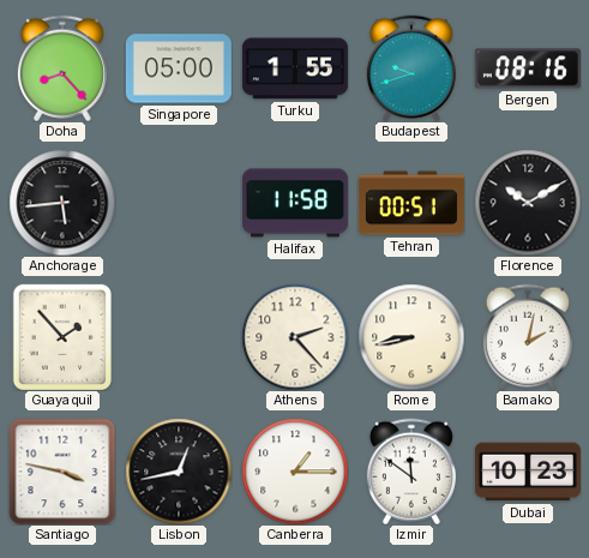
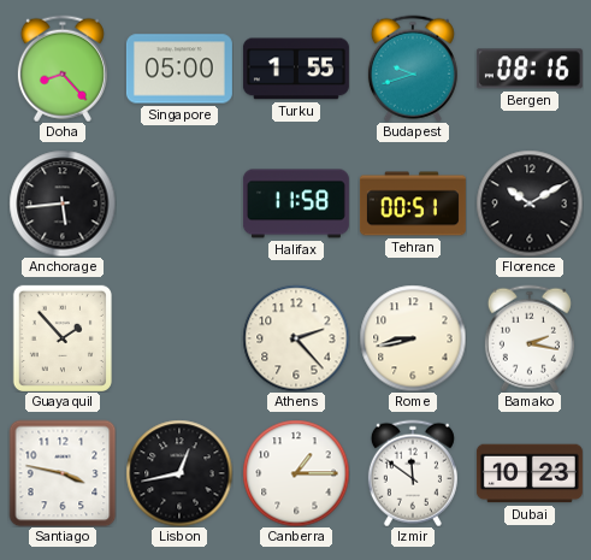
Bamako: 2:02 -> 2:17 (530, 338)
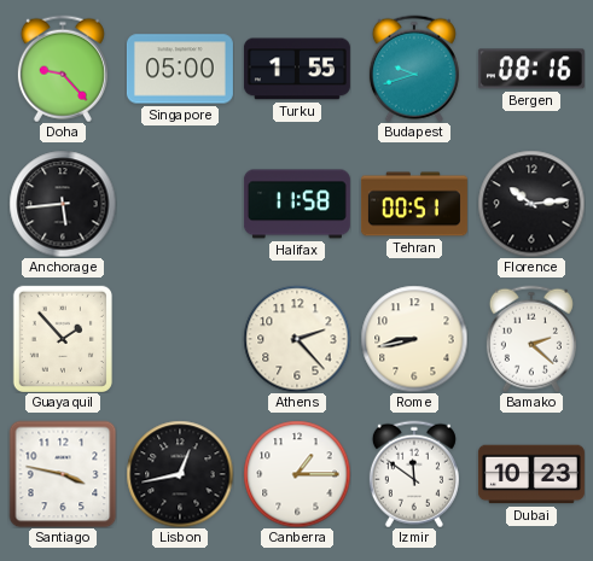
Doha: 8:23 -> 9:23 (63, 69)
Florence: 10:10 -> 10:14 (531, 204)
Bamako: 2:17 -> 2:22 (531, 339)
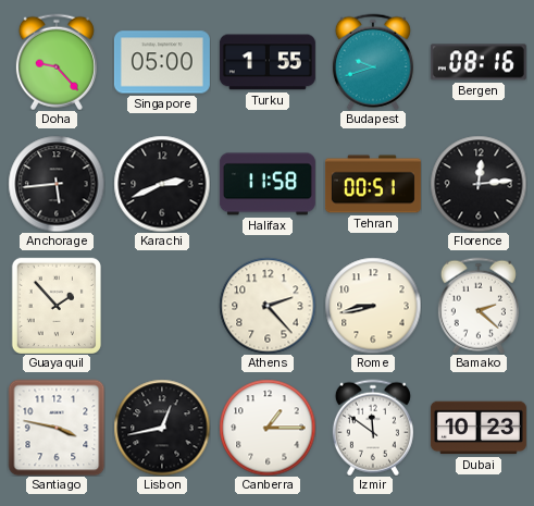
Karachi: none -> 2:41 (162, 184)
Florence: 10:14 -> 12:14 (479, 184)
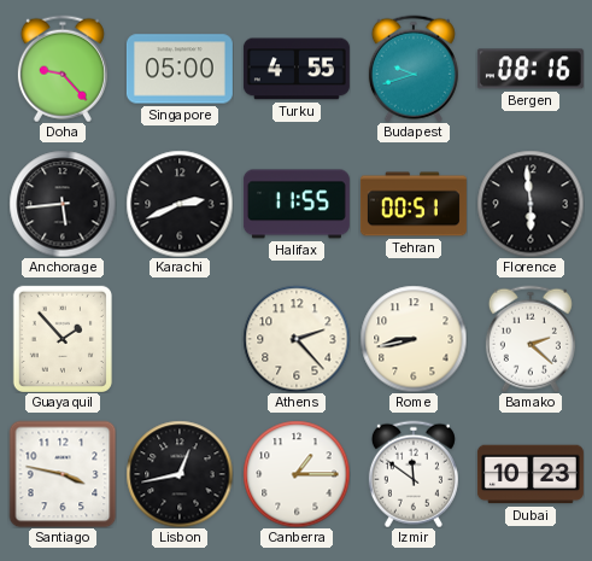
Turku: 1:55 -> 4:55 (297, 69)
Halifax: 11:58 -> 11:55 (297, 204)
Florence: 12:14 -> 5:59 (531, 204)
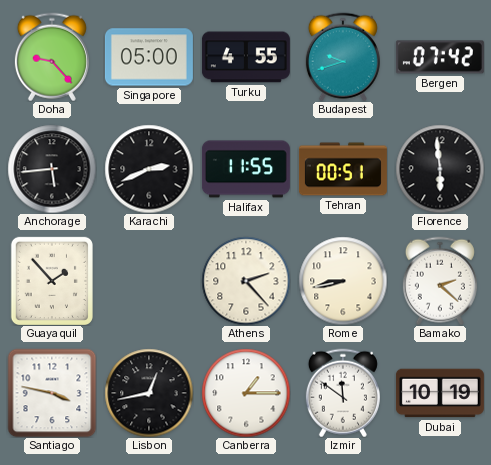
Bergen: 08:16 -> 07:42 (440, 57)
Dubai: 10:23 -> 10:19 (440, 393)
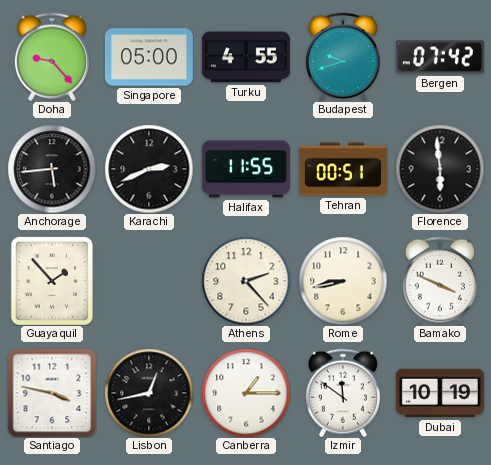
Bamako: 2:22 -> 3:49 (440, 281)
